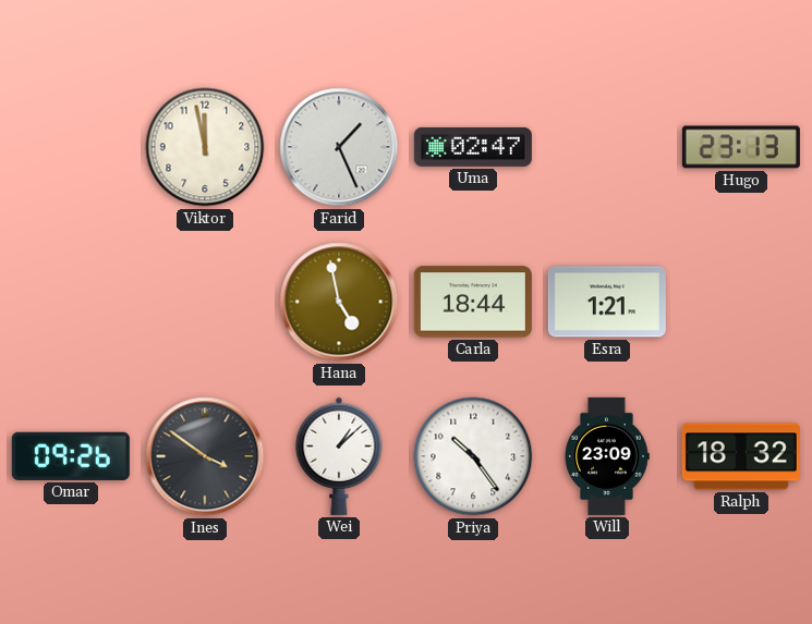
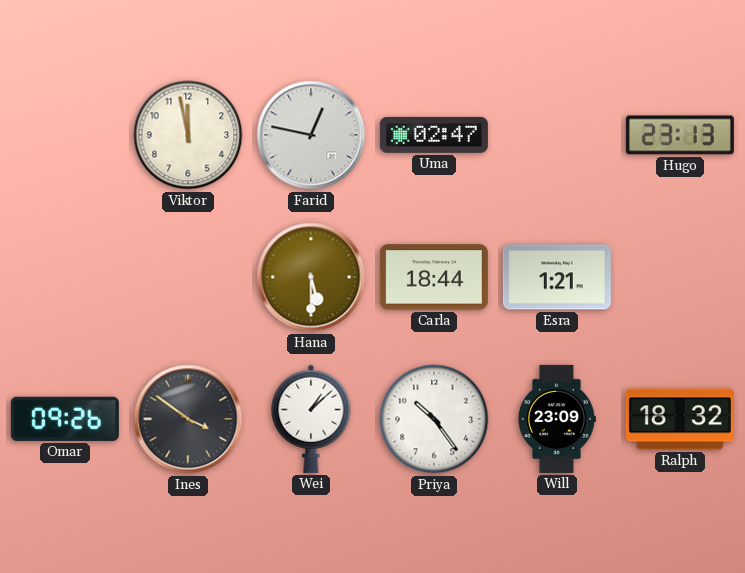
Farid: 1:26 -> 12:47 (311, 135)
Hana: 4:58 -> 5:30 (311, 277)
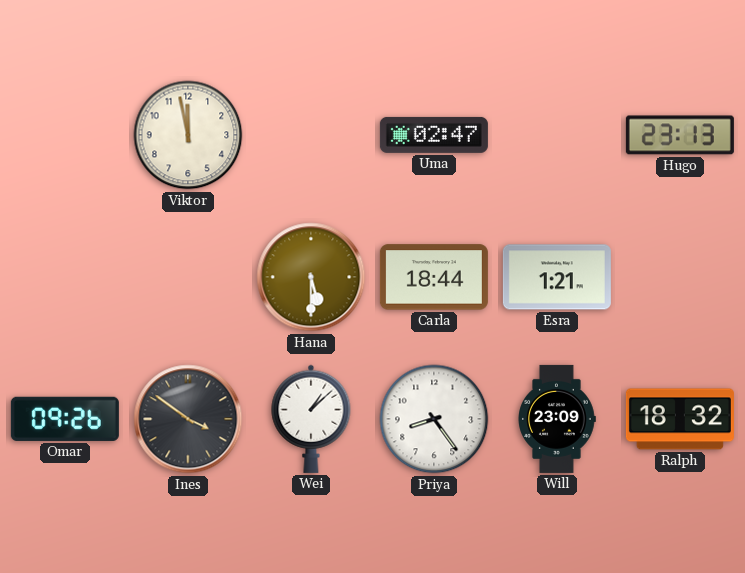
Farid: 12:47 -> none (311, 135)
Priya: 10:24 -> 8:24 (434, 419)
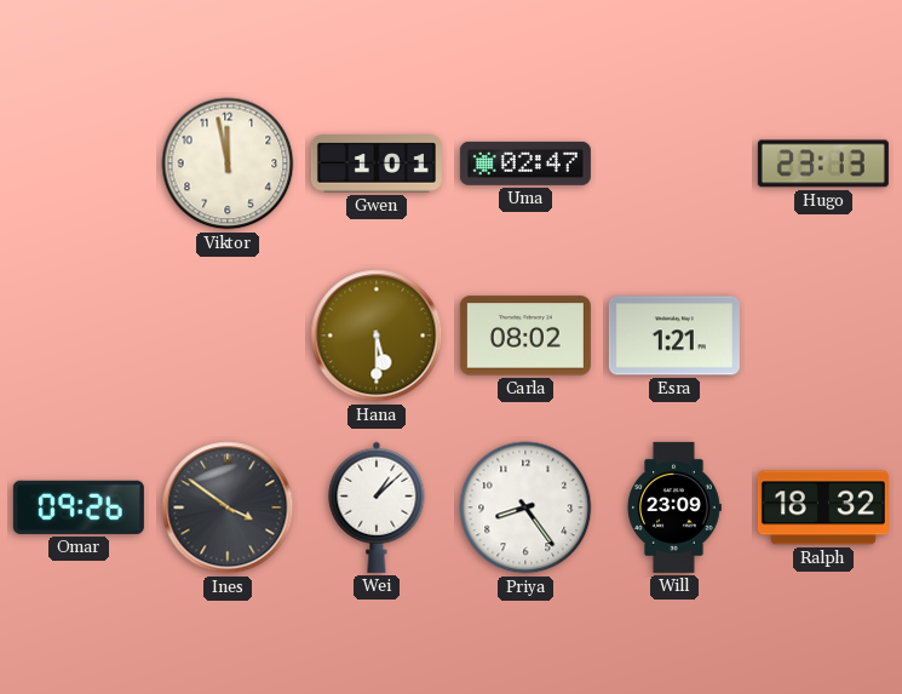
Gwen: none -> 1:01 (377, 164)
Carla: 18:44 -> 08:02 (525, 335)
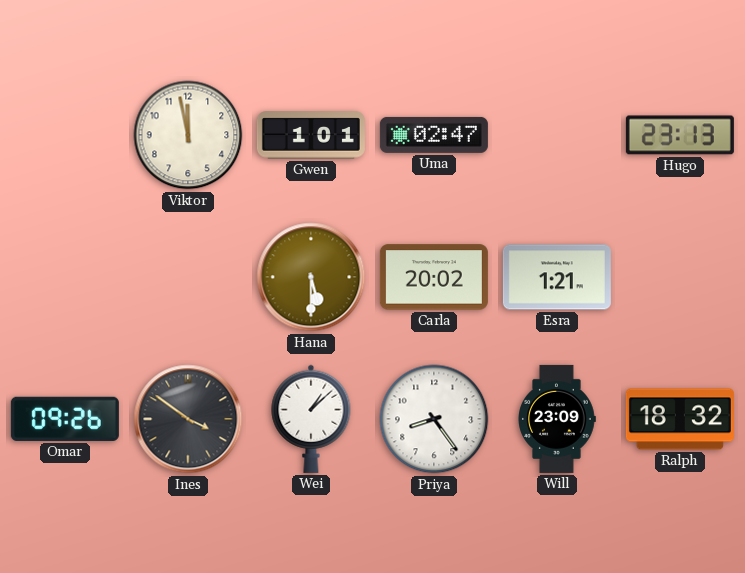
Carla: 08:02 -> 20:02 (434, 277)
